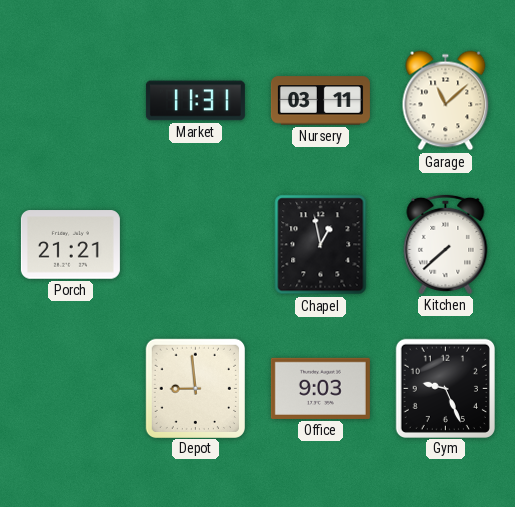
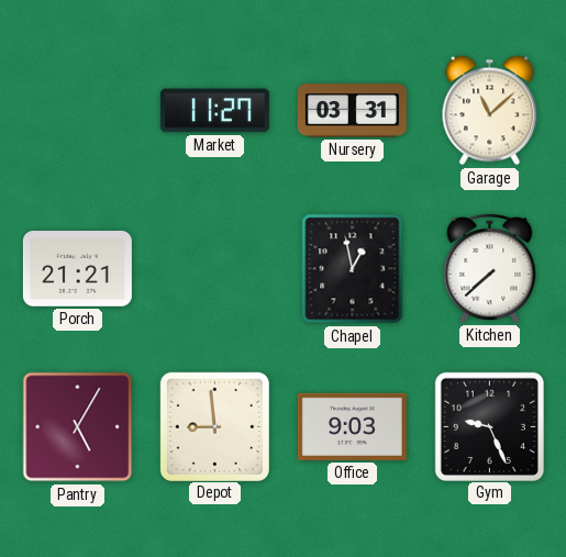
Market: 11:31 -> 11:27 (214, 111)
Nursery: 03:11 -> 03:31 (352, 111)
Pantry: none -> 5:05 (78, 427)
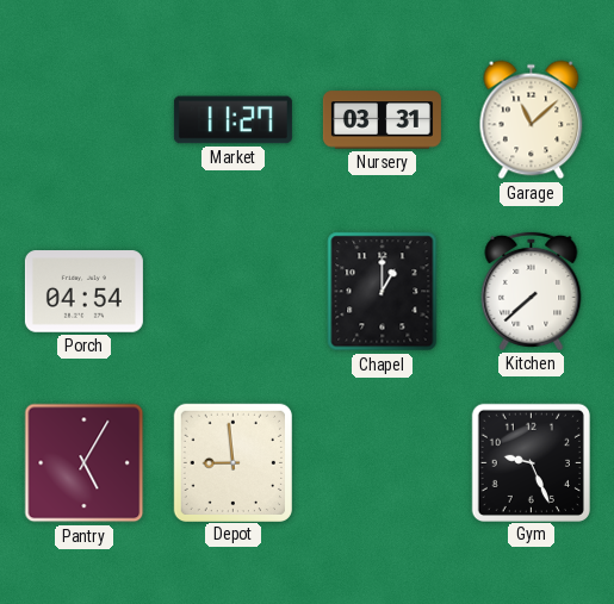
Porch: 21:21 -> 04:54 (83, 292)
Chapel: 12:58 -> 1:00 (383, 292)
Office: 9:03 -> none (352, 426)
